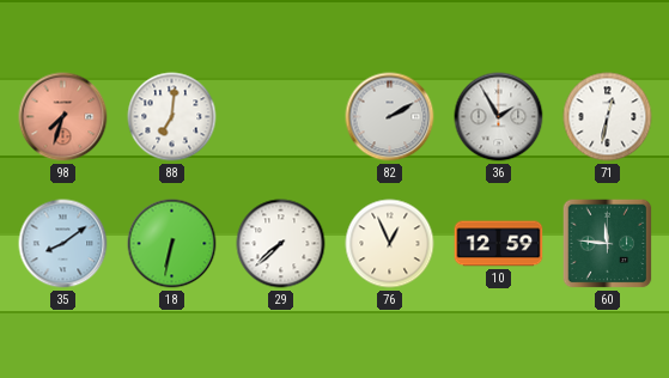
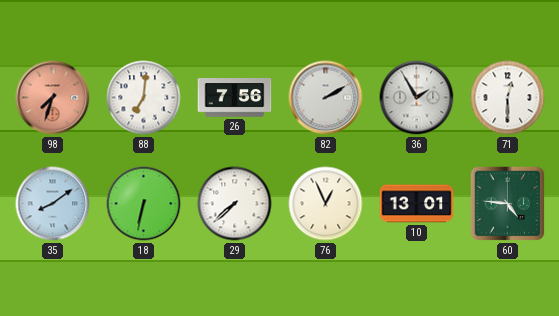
26: none -> 7:56 (235, 98)
71: 12:32 -> 12:30 (508, 98)
10: 12:59 -> 13:01 (417, 204)
60: 11:46 -> 4:46 (508, 204)
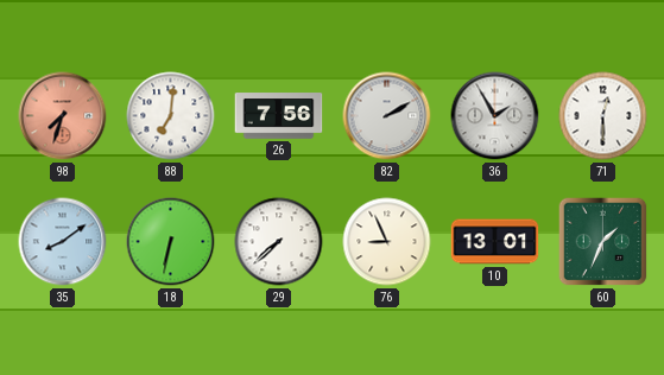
76: 12:56 -> 8:56 (387, 242)
60: 4:46 -> 1:34 (603, 242)
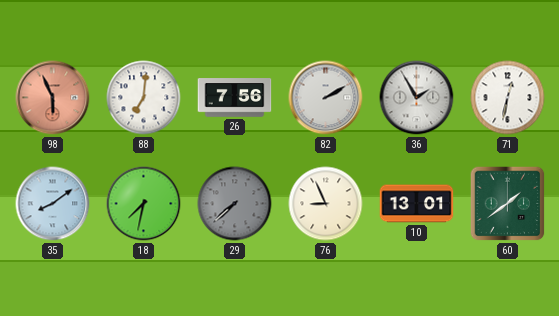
98: 7:33 -> 5:56 (53, 98)
71: 12:30 -> 12:32 (508, 98)
18: 6:32 -> 7:32 (144, 204)
29 dial: white -> grey (235, 204)
60: 1:34 -> 1:39 (508, 204)
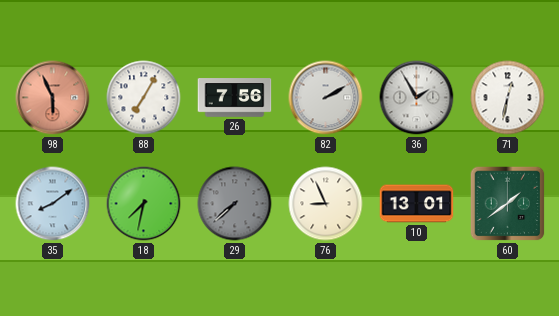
88: 7:01 -> 7:05 (144, 98)
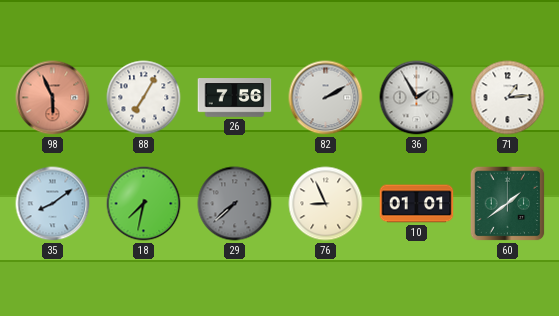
71: 12:32 -> 1:14 (508, 98)
10: 13:01 -> 01:01 (417, 204)
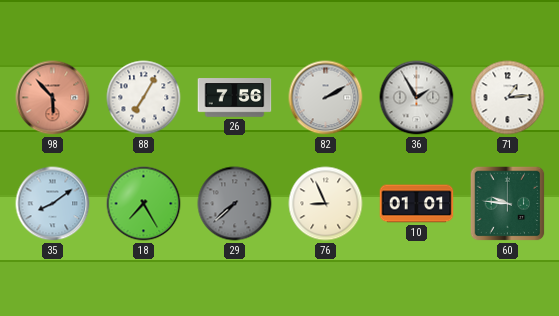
98: 5:56 -> 5:53 (53, 98)
18: 7:32 -> 7:25 (144, 204)
60: 1:39 -> 9:46 (508, 204)
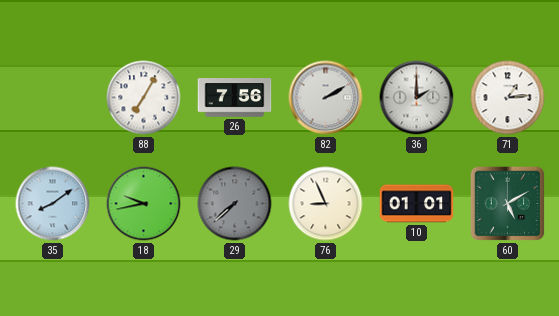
98: 5:53 -> none (53, 98)
36: 1:55 -> 2:00 (417, 98)
18: 7:25 -> 9:43 (144, 204)
60: 9:46 -> 5:10 (508, 204)
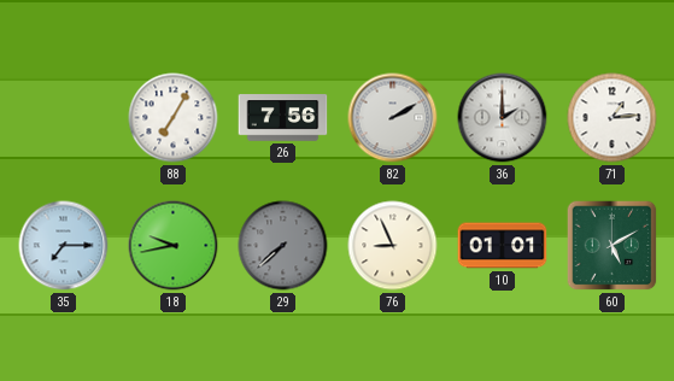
35: 8:09 -> 7:15 (64, 246)
